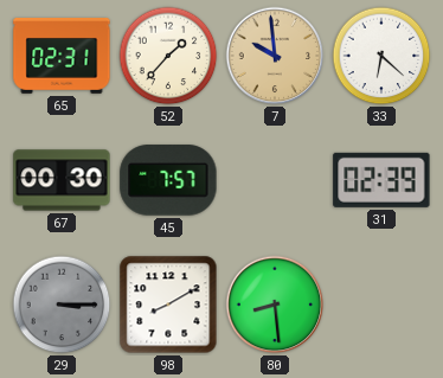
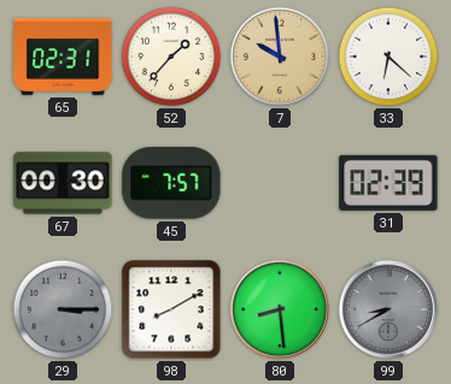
99: none -> 8:40 (388, 309)
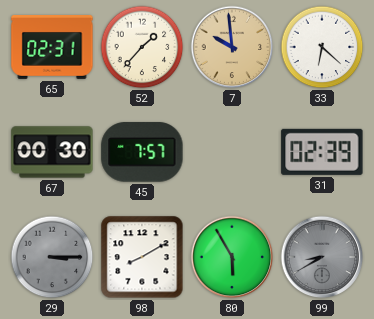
80: 8:29 -> 5:55 (232, 257)
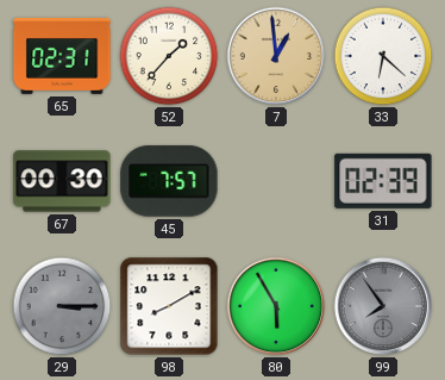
7: 9:59 -> 12:59 (276, 56)
99: 8:40 -> 7:54 (383, 306)
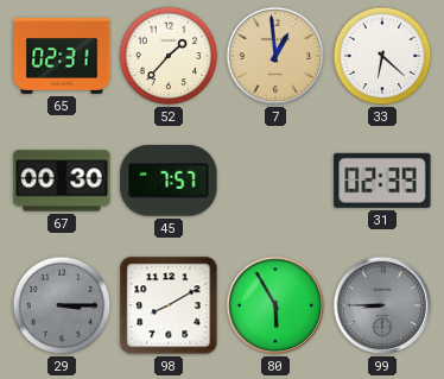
99: 7:54 -> 8:45 (382, 305)
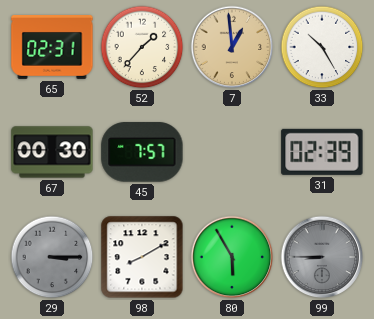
33: 6:22 -> 10:25 (322, 47)
